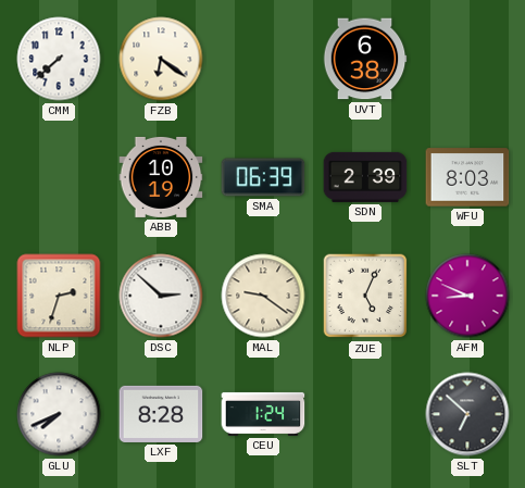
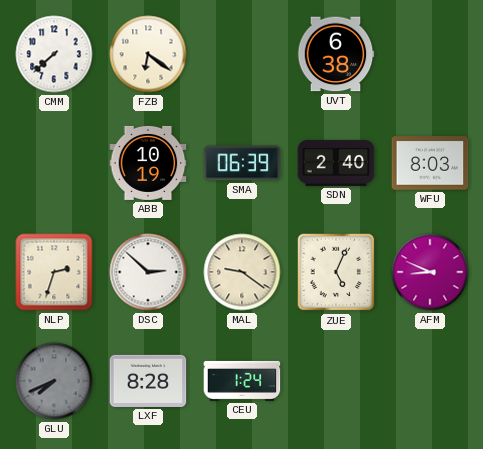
SDN: 2:39 -> 2:40 (336, 163)
GLU dial: white -> grey (54, 381)
SLT: 6:52 -> none (467, 414)
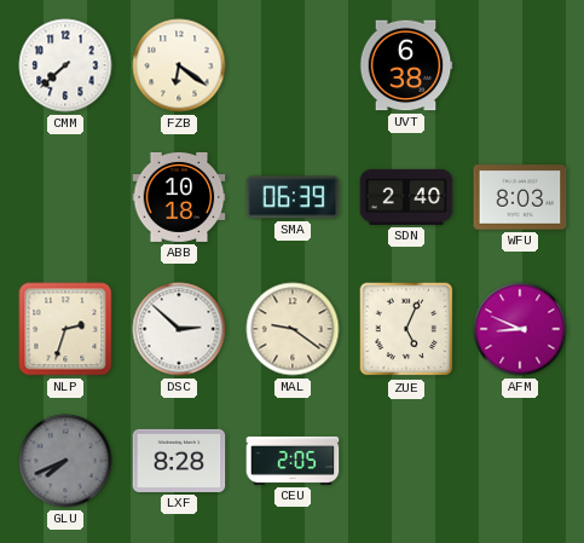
ABB: 10:19 -> 10:18 (179, 197)
CEU: 1:24 -> 2:05 (293, 461)
